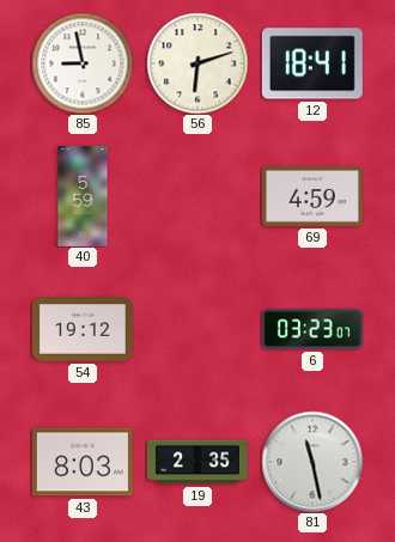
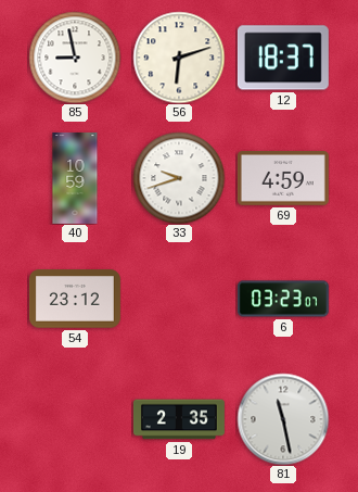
12: 18:41 -> 18:37 (283, 58)
40: 5:59 -> 10:59 (75, 178)
33: none -> 9:42 (179, 178)
54: 19:12 -> 23:12 (75, 299)
43: 8:03 -> none (83, 462)
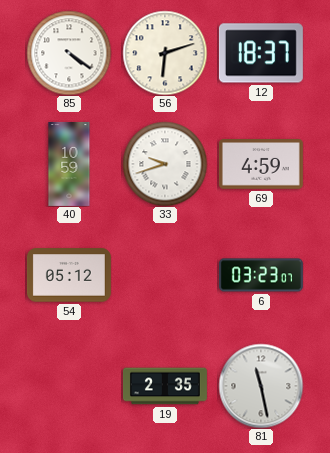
85: 8:58 -> 4:21 (69, 53)
54: 23:12 -> 05:12 (69, 275)
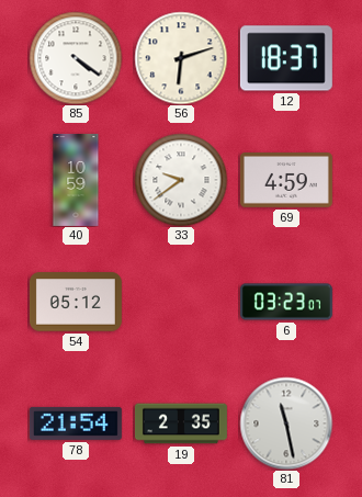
33: 9:42 -> 9:39 (181, 180)
78: none -> 21:54 (76, 423)
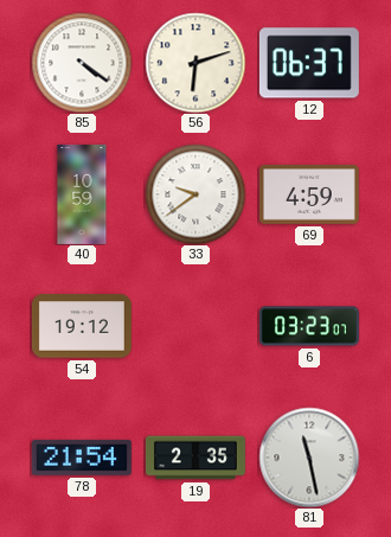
12: 18:37 -> 06:37 (309, 63)
54: 05:12 -> 19:12 (82, 326)
